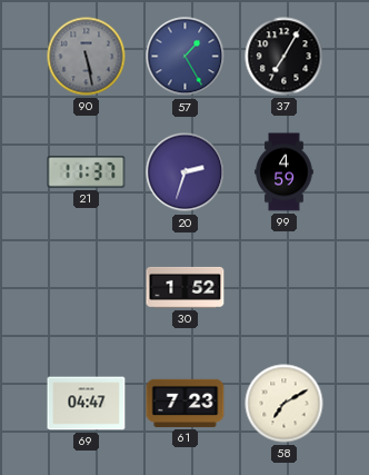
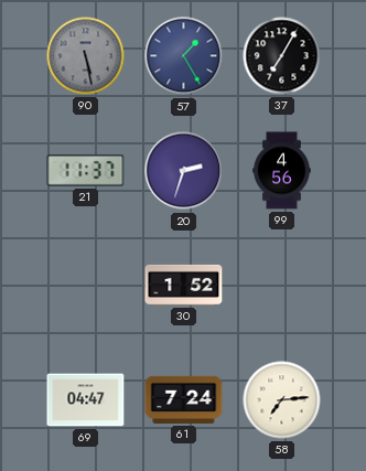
99: 4:59 -> 4:56 (282, 171)
61: 7:23 -> 7:24 (184, 399)
58: 7:10 -> 7:14 (282, 400)
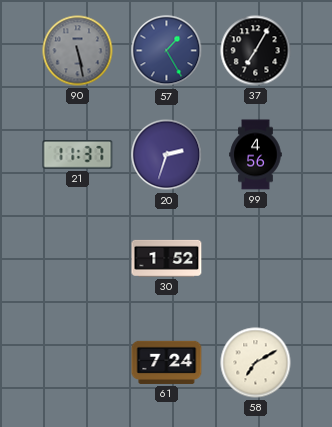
69: 04:47 -> none (86, 400)
58: 7:14 -> 7:10 (256, 363)
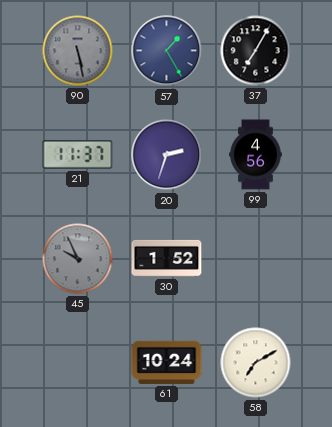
45: none -> 9:56 (78, 259)
61: 7:24 -> 10:24 (167, 362)
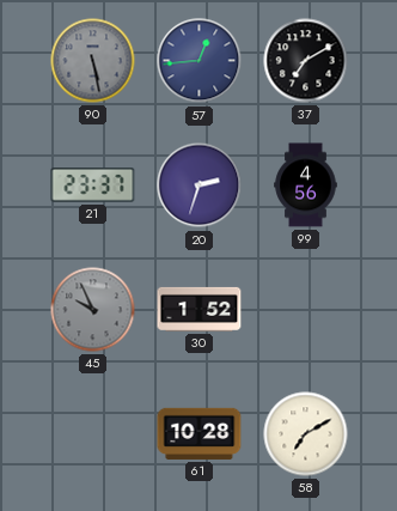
57: 1:25 -> 12:44 (200, 61)
37: 7:05 -> 7:10 (306, 61)
21: 11:37 -> 23:37 (93, 185)
61: 10:24 -> 10:28 (200, 433)
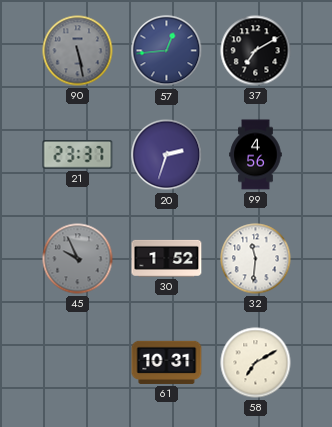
32: none -> 11:31 (256, 259)
61: 10:28 -> 10:31 (167, 362)
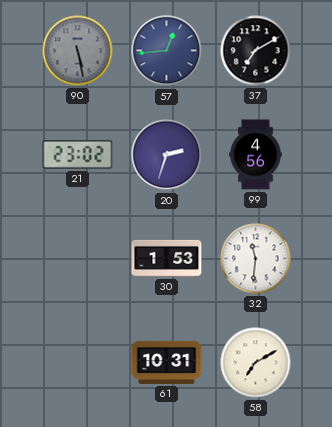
21: 23:37 -> 23:02 (78, 155)
45: 9:56 -> none (78, 259)
30: 1:52 -> 1:53 (167, 258)
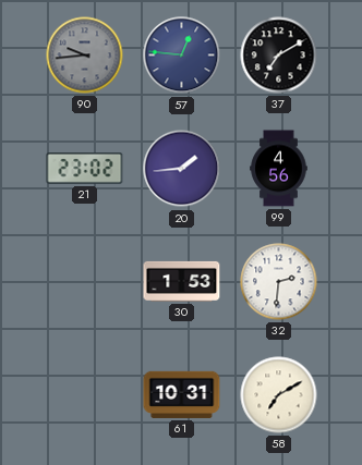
90: 5:28 -> 9:44 (85, 56)
57: 12:44 -> 12:46 (182, 56)
20: 2:33 -> 1:44 (182, 169)
32: 11:31 -> 2:31 (279, 282)
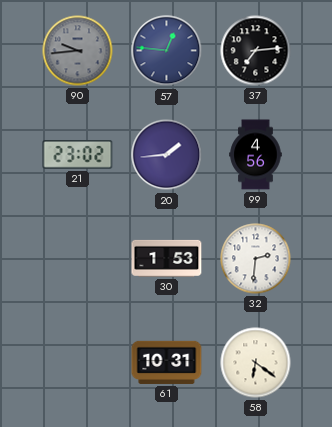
37: 7:10 -> 7:14 (256, 51)
58: 7:10 -> 6:21 (256, 363)
